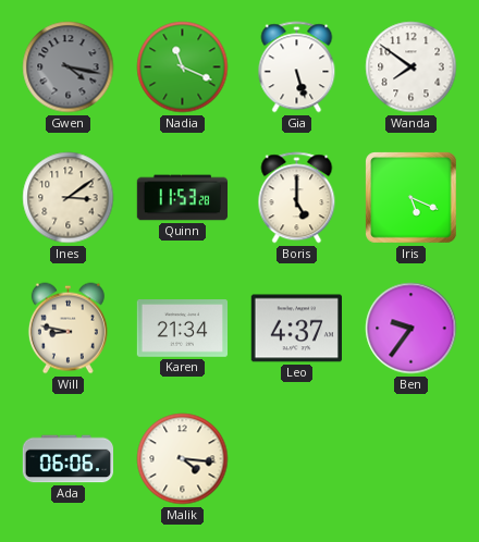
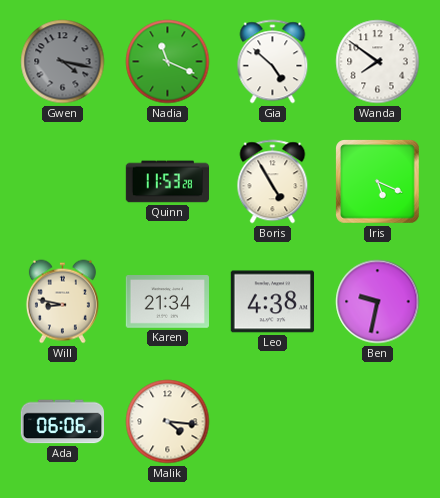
Gia: 5:27 -> 4:52 (273, 62)
Ines: 3:09 -> none (69, 198)
Boris: 5:00 -> 4:55 (273, 182)
Leo: 4:37 -> 4:38 (272, 302)
Ben: 9:36 -> 9:32 (378, 302)
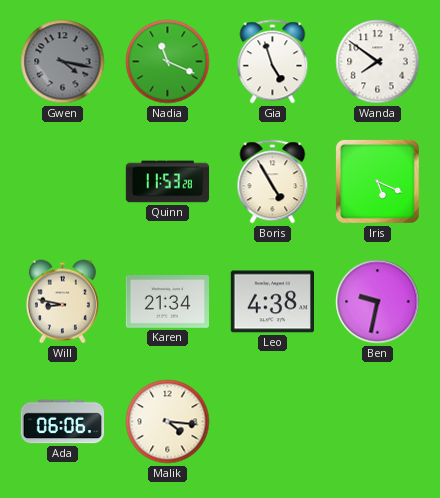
Gia: 4:52 -> 4:57 (273, 62)
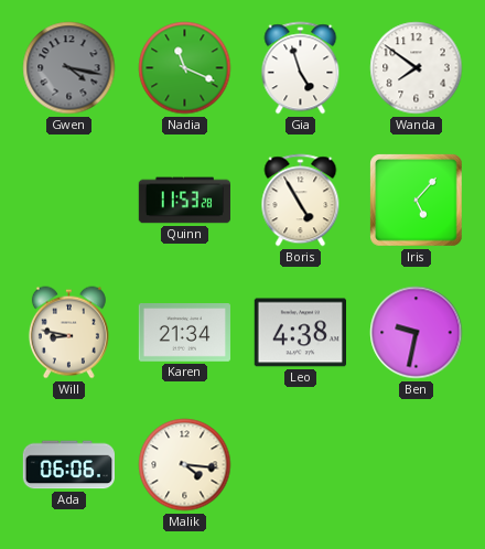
Iris: 5:19 -> 5:07 (417, 201)
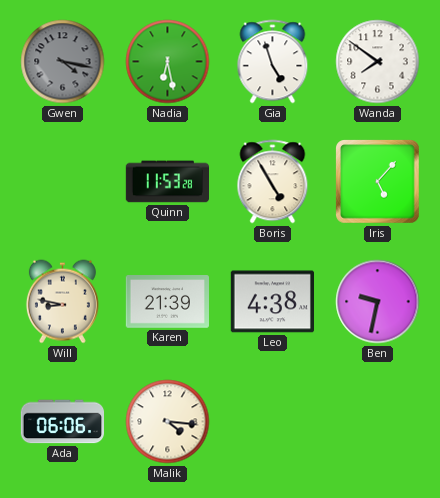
Nadia: 11:19 -> 6:28 (168, 62)
Karen: 21:34 -> 21:39 (167, 302)
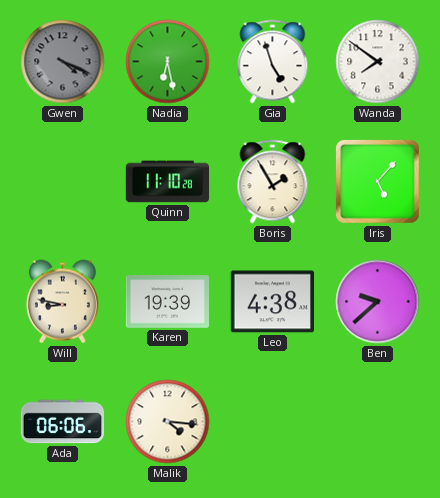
Gwen: 4:17 -> 4:19 (63, 62)
Quinn: 11:53 -> 11:10 (167, 182)
Boris: 4:55 -> 1:55 (273, 182)
Karen: 21:39 -> 19:39 (167, 302)
Ben: 9:32 -> 9:38 (378, 302)
